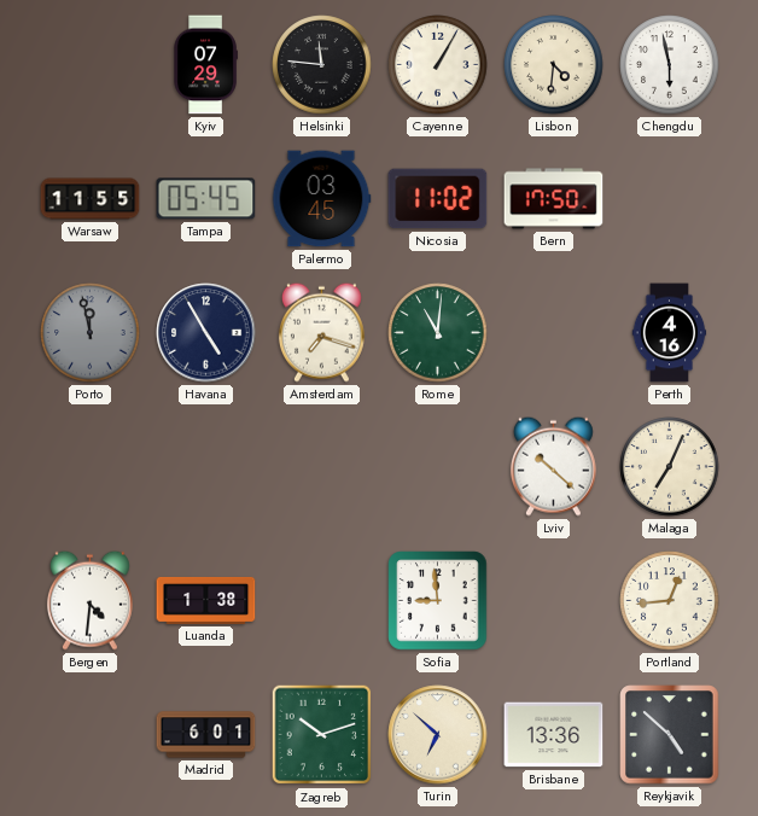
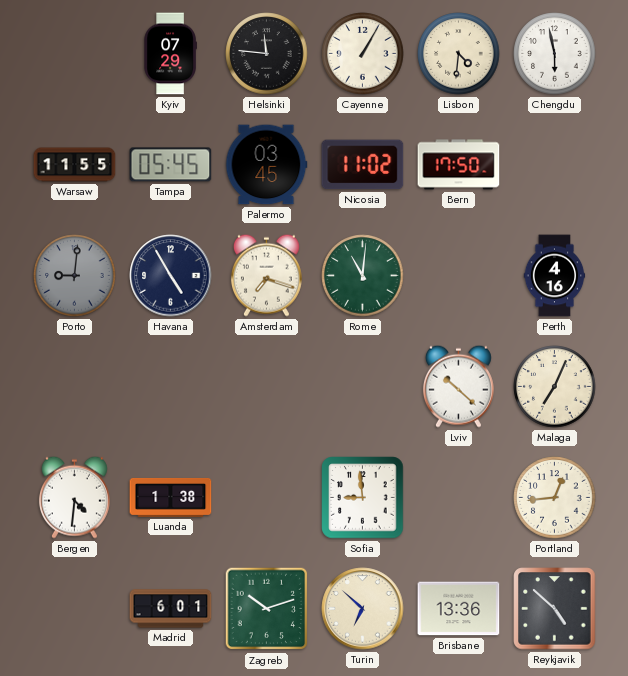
Porto: 11:58 -> 9:01 (75, 276)
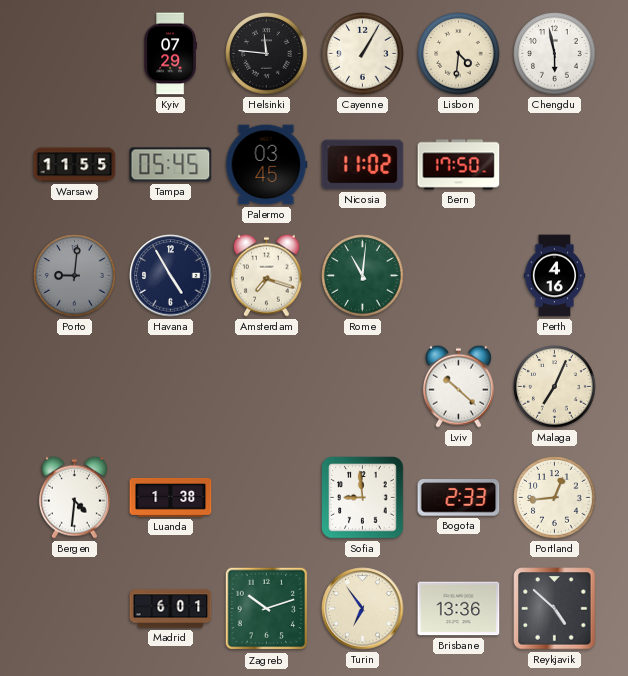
Bogota: none -> 2:33 (459, 498)
Turin: 6:52 -> 6:54 (363, 609)
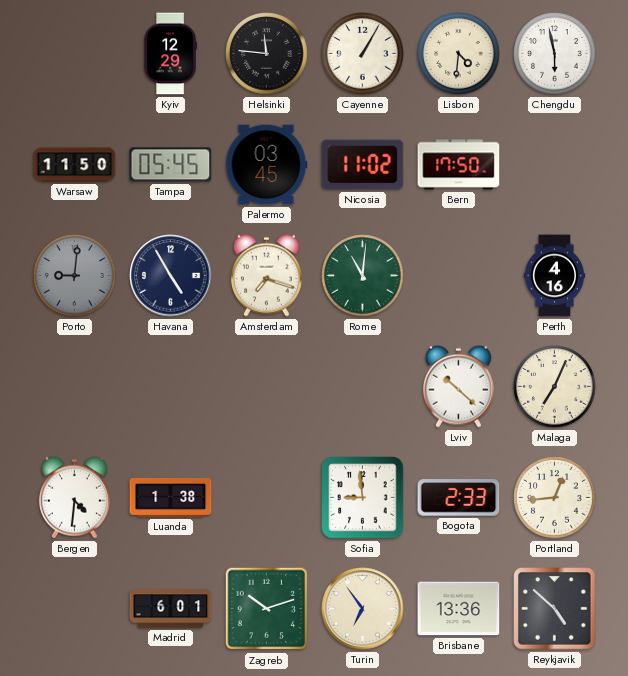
Kyiv: 07:29 -> 12:29 (170, 54)
Warsaw: 11:55 -> 11:50 (75, 165)
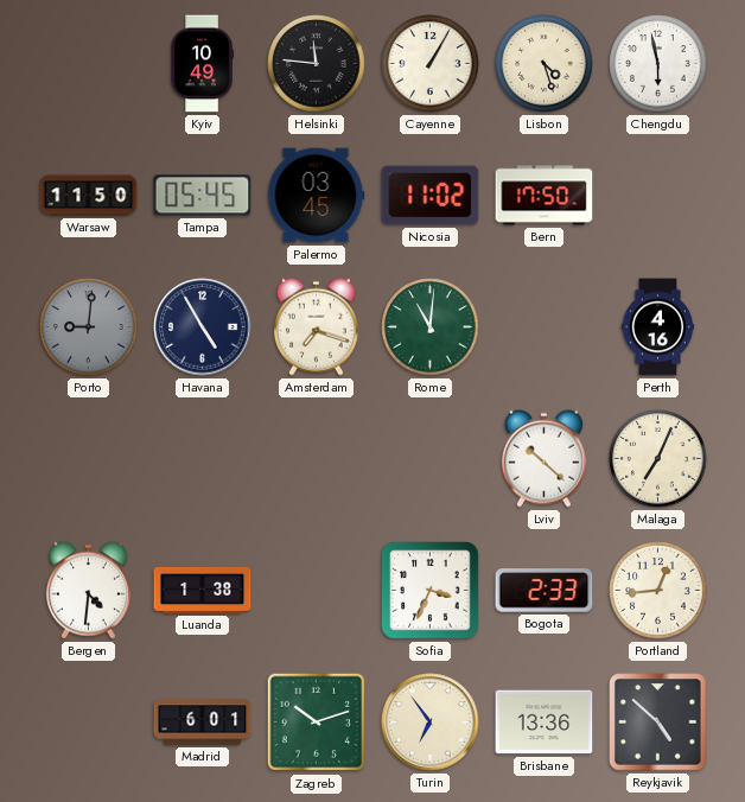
Kyiv: 12:29 -> 10:49 (202, 64)
Lisbon: 4:31 -> 4:27 (545, 64)
Sofia: 8:59 -> 3:34 (431, 591)
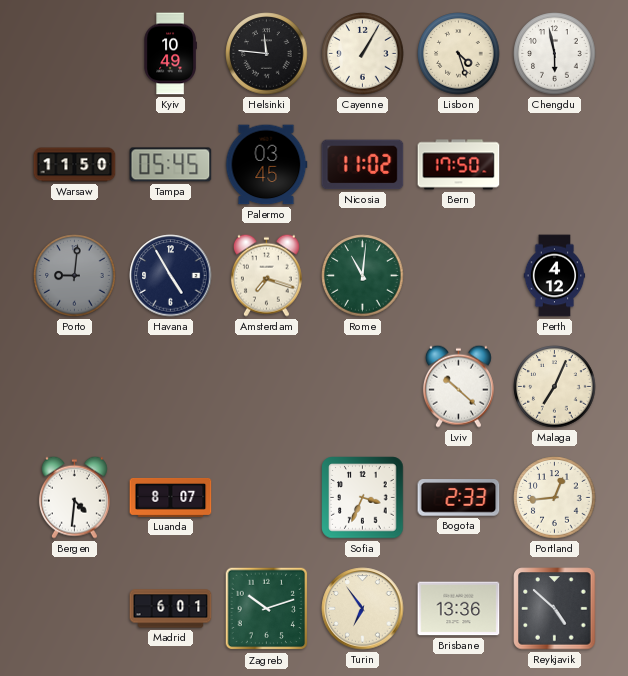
Perth: 4:16 -> 4:12 (555, 276)
Luanda: 1:38 -> 8:07 (171, 497)
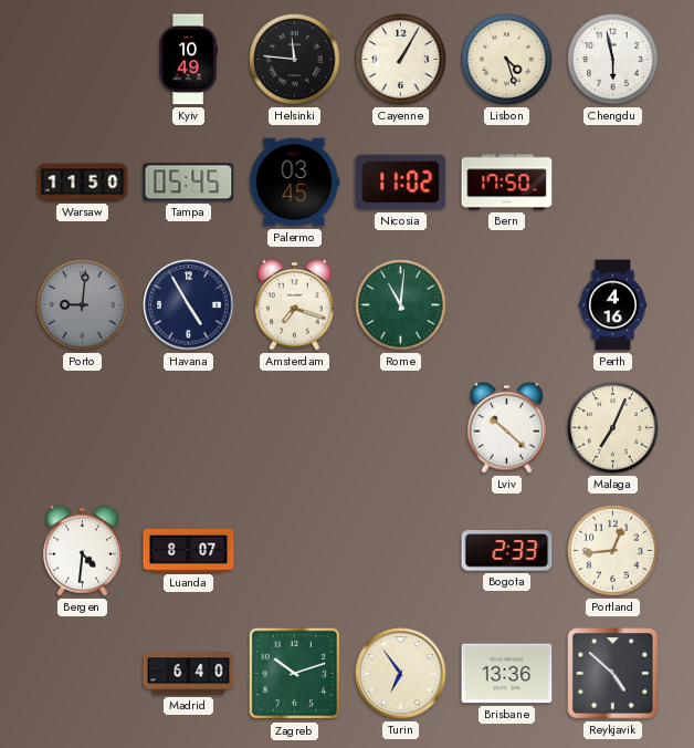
Perth: 4:12 -> 4:16 (613, 305)
Sofia: 3:34 -> none (363, 498)
Madrid: 6:01 -> 6:40 (189, 674)
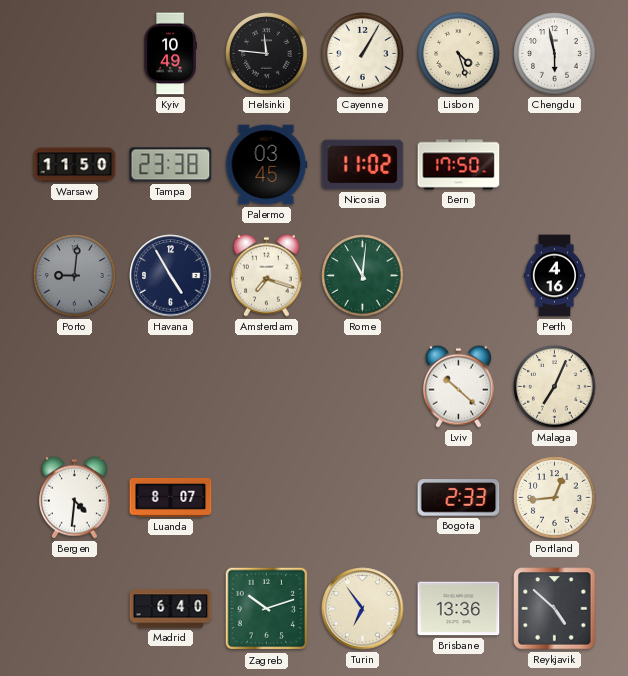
Tampa: 05:45 -> 23:38 (171, 165)
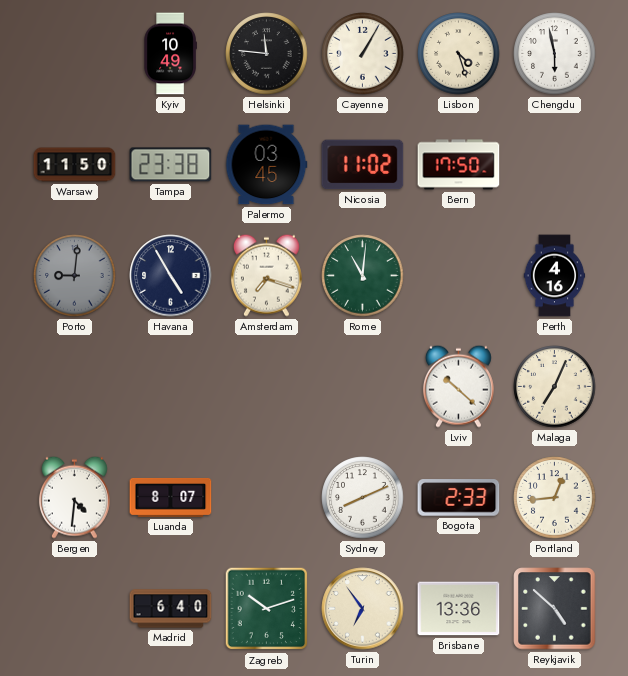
Sydney: none -> 8:11 (363, 498)
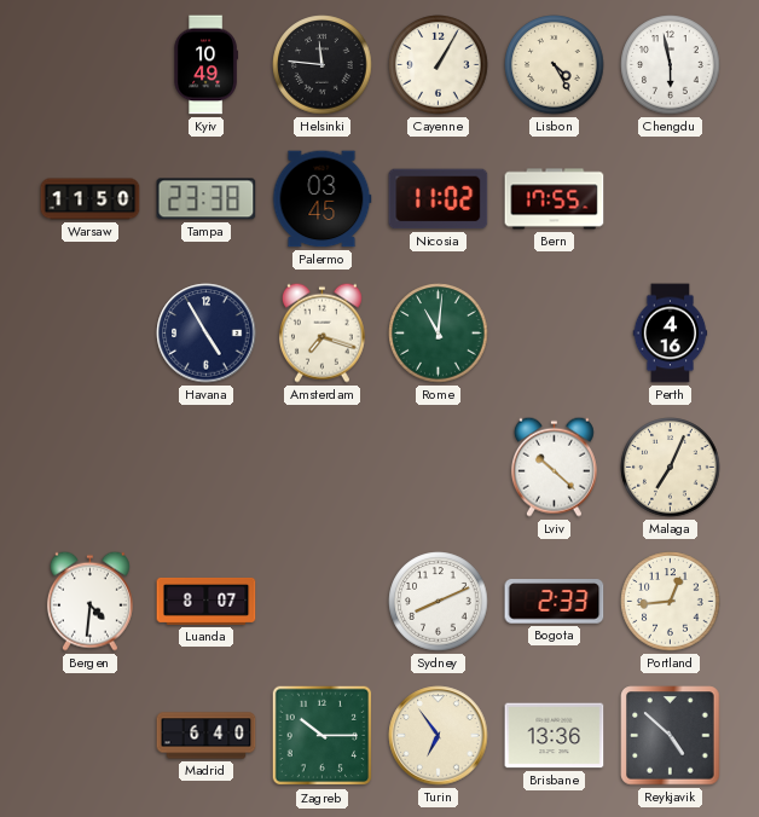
Lisbon: 4:27 -> 4:25 (555, 65)
Bern: 17:50 -> 17:55 (555, 199)
Porto: 9:01 -> none (75, 276)
Zagreb: 10:12 -> 10:15 (323, 736)
